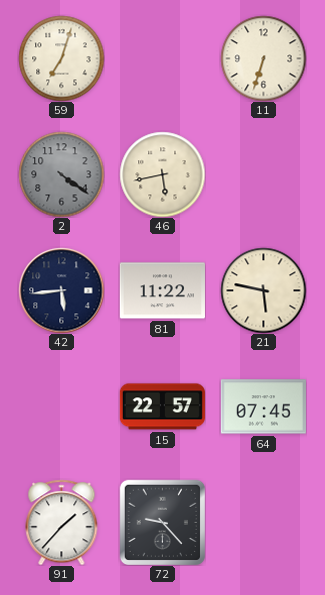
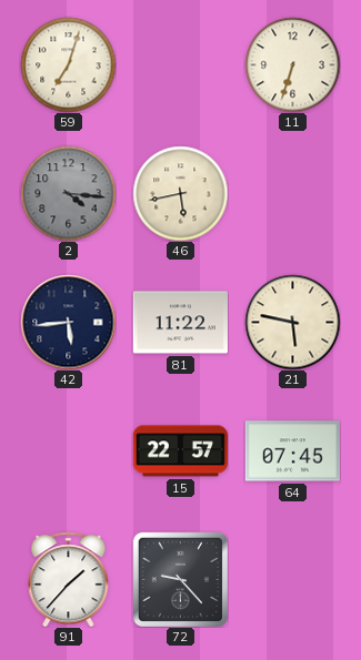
2: 4:21 -> 4:16 (68, 193)
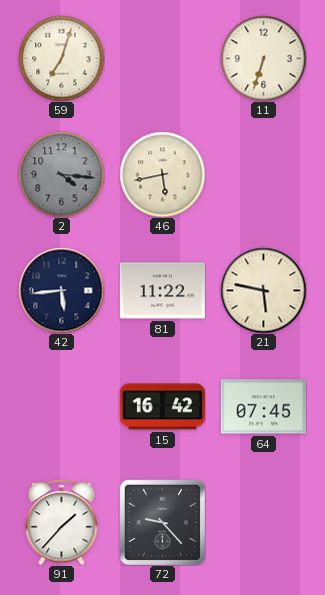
15: 22:57 -> 16:42 (162, 407)
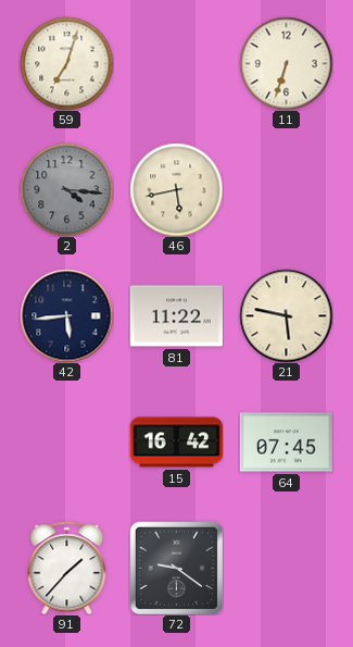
72: 9:23 -> 9:21 (176, 568)
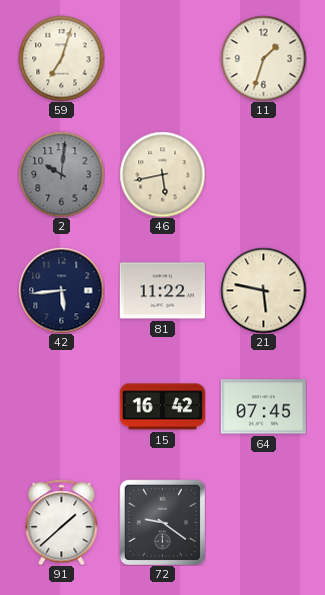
11: 6:33 -> 1:33 (263, 58)
2: 4:16 -> 10:01 (61, 174)
91: 1:37 -> 1:38 (62, 522)
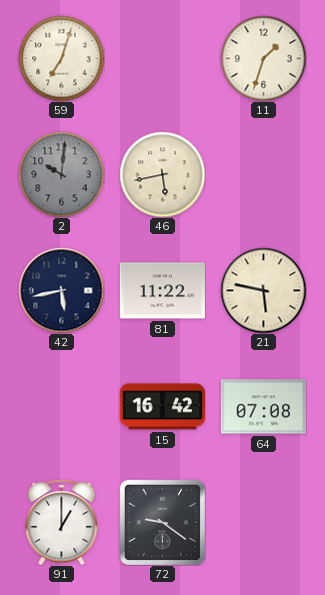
42: 5:44 -> 5:43 (61, 290)
64: 07:45 -> 07:08 (263, 407)
91: 1:38 -> 1:00 (62, 522)
